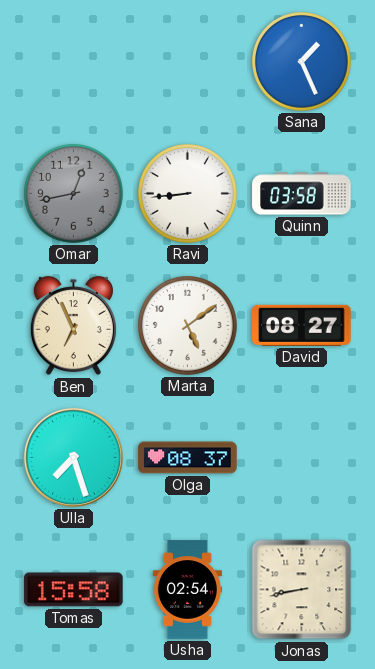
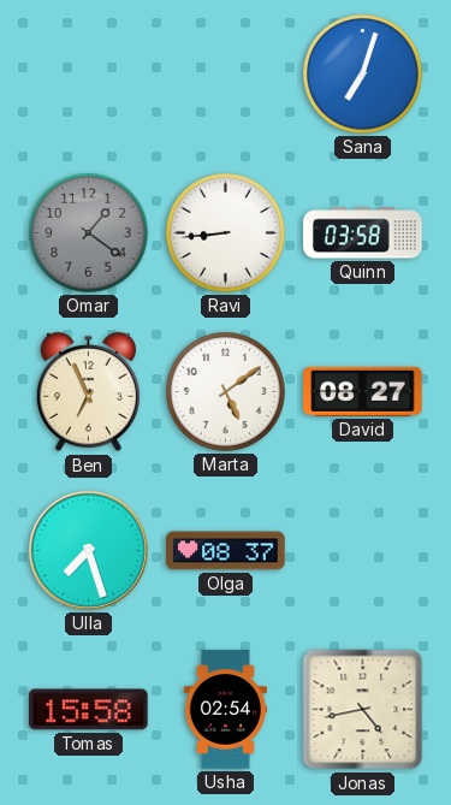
Sana: 1:26 -> 7:03 (363, 75)
Omar: 12:43 -> 1:21 (89, 233)
Jonas: 8:43 -> 4:43 (363, 710)
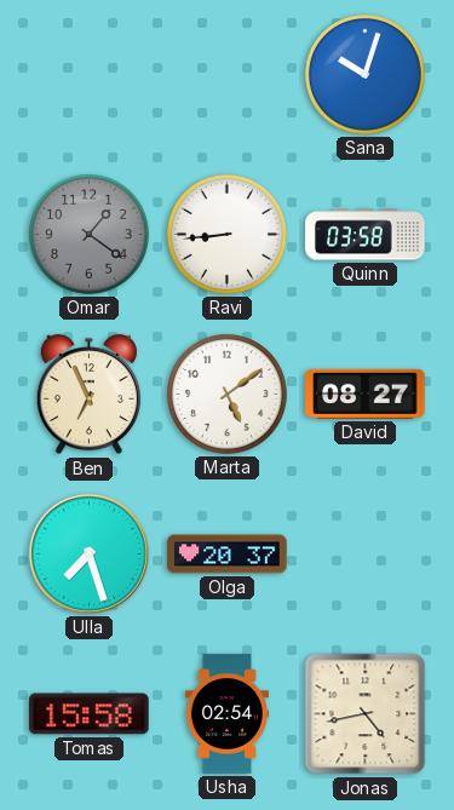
Sana: 7:03 -> 10:03 (366, 75)
Olga: 08:37 -> 20:37 (228, 555)
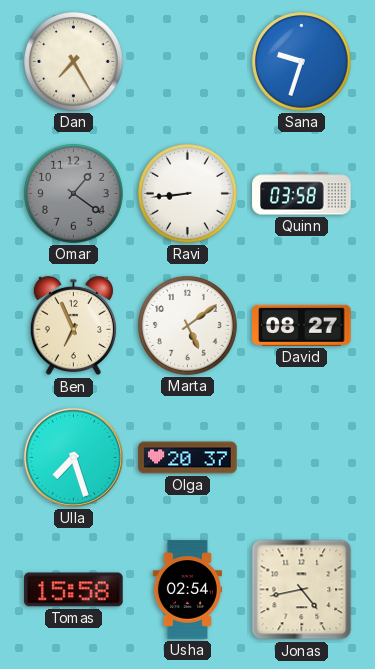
Dan: none -> 7:25 (74, 62)
Sana: 10:03 -> 9:33 (302, 62)
